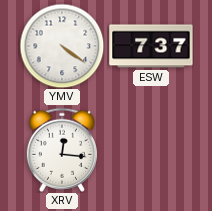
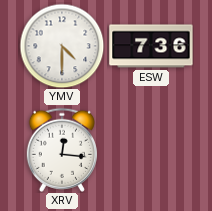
YMV: 4:21 -> 4:30 (62, 46)
ESW: 7:37 -> 7:36 (151, 46)
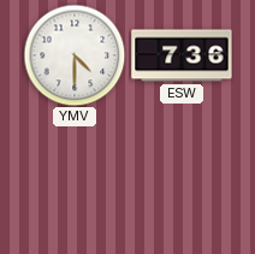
XRV: 12:16 -> none (62, 150)
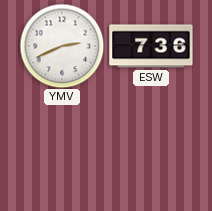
YMV: 4:30 -> 2:41 (62, 46)
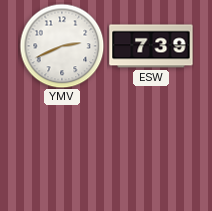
ESW: 7:36 -> 7:39 (151, 46)
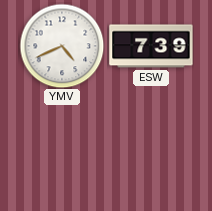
YMV: 2:41 -> 4:41 (62, 46)
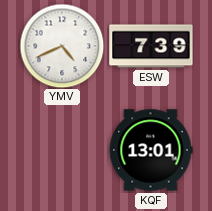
KQF: none -> 13:01 (151, 150)
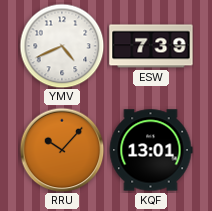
RRU: none -> 10:07 (62, 150)
